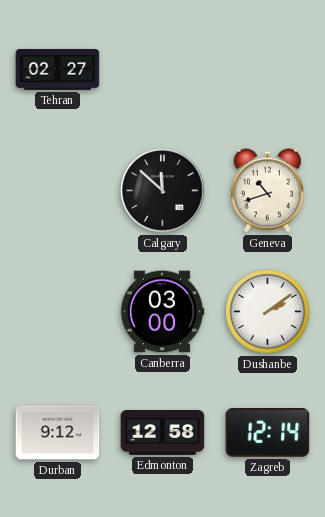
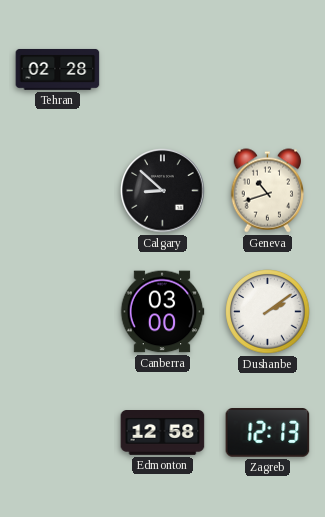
Tehran: 02:27 -> 02:28 (58, 69)
Calgary: 11:52 -> 8:52 (163, 191)
Durban: 9:12 -> none (58, 433)
Zagreb: 12:14 -> 12:13 (268, 433)
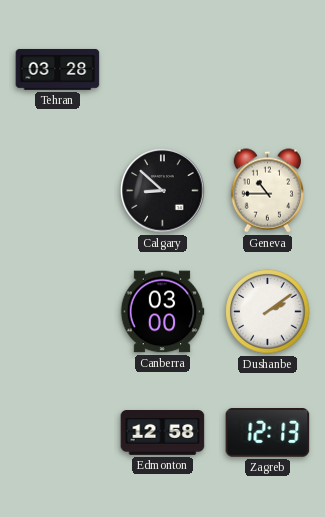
Tehran: 02:28 -> 03:28 (58, 69)
Geneva: 10:42 -> 10:45 (268, 191)
